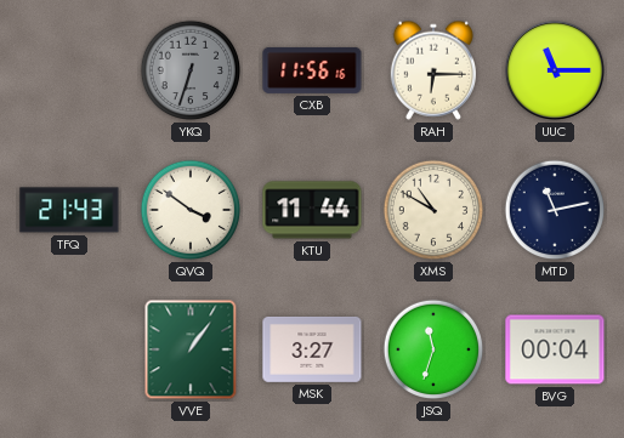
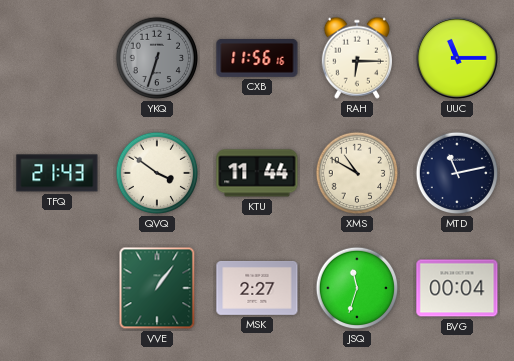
MSK: 3:27 -> 2:27 (257, 288)
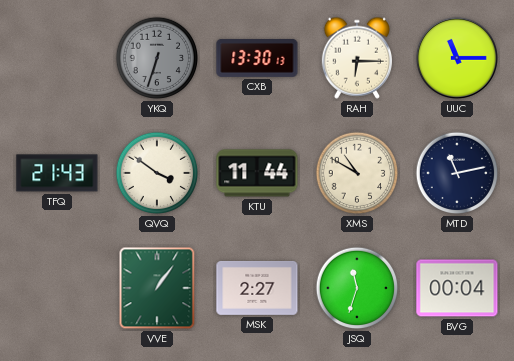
CXB: 11:56 -> 13:30 (257, 58)
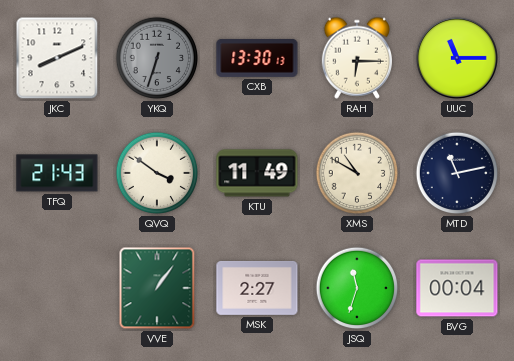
JKC: none -> 8:11 (57, 58)
KTU: 11:44 -> 11:49 (257, 173)
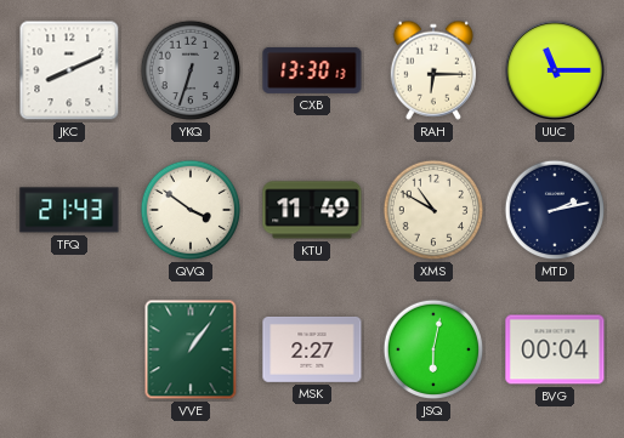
MTD: 11:13 -> 2:13 (555, 210)
JSQ: 11:33 -> 6:02 (433, 349)
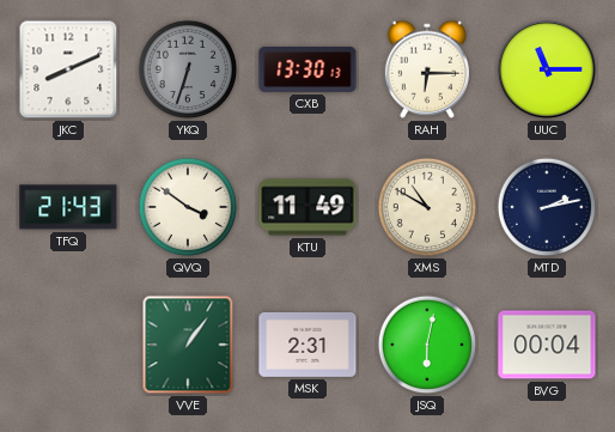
MSK: 2:27 -> 2:31 (307, 345)
